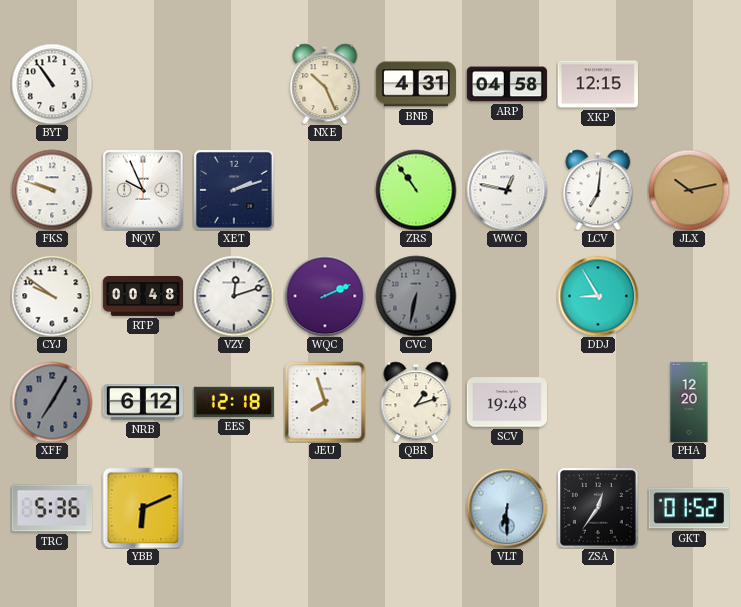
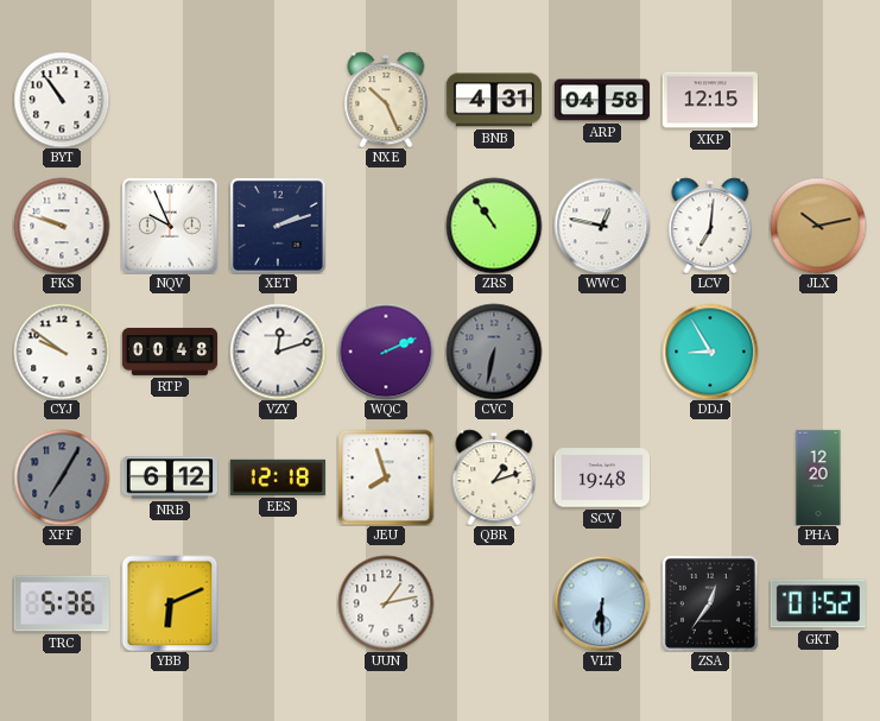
UUN: none -> 1:13 (386, 603)
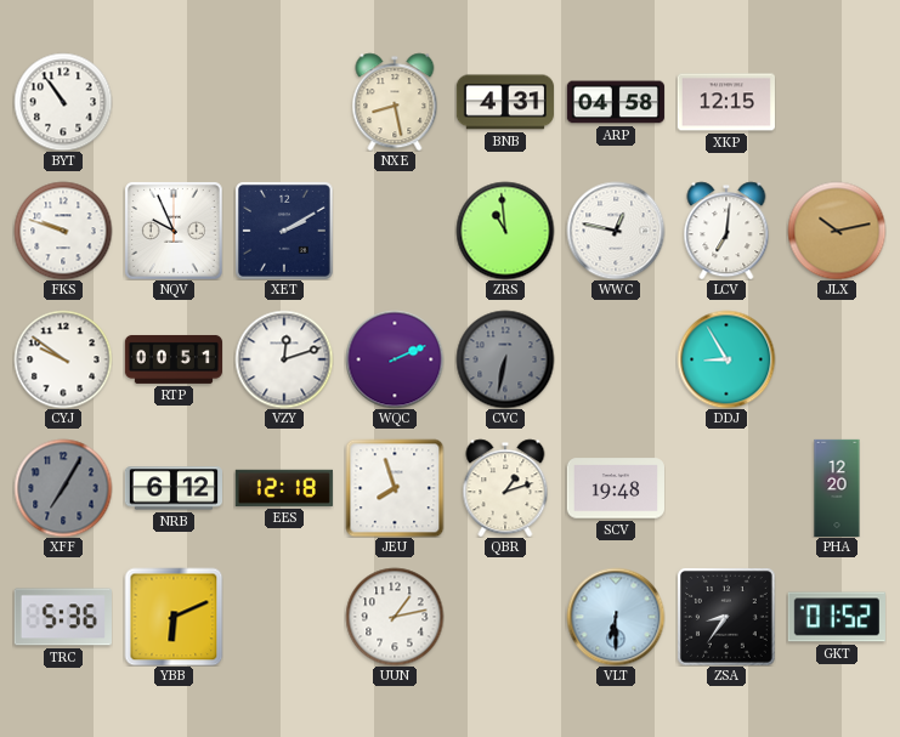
NXE: 10:26 -> 8:28 (395, 102)
XET: 2:12 -> 2:10 (284, 231)
ZRS: 10:54 -> 10:59 (505, 231)
RTP: 00:48 -> 00:51 (172, 359)
ZSA: 12:36 -> 8:36 (726, 617)
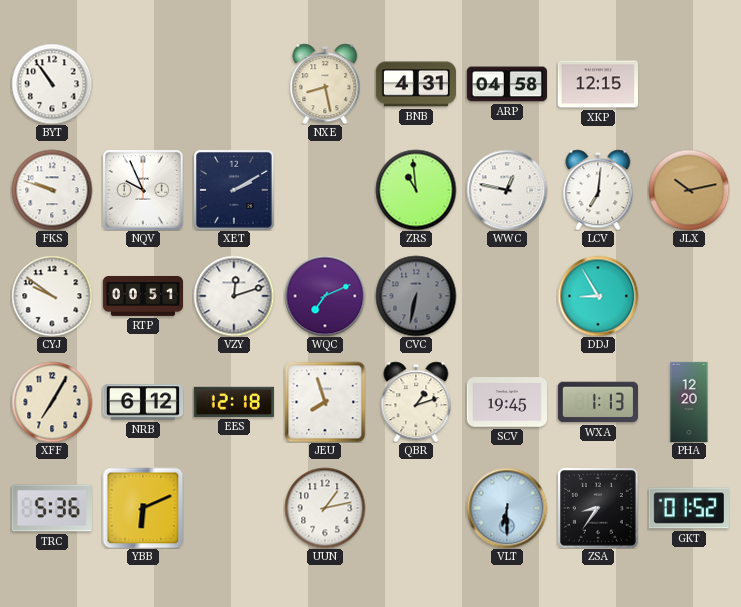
WQC: 2:11 -> 7:11 (325, 296)
XFF dial: grey -> cream (52, 402)
SCV: 19:48 -> 19:45 (506, 402)
WXA: none -> 1:13 (598, 402)
